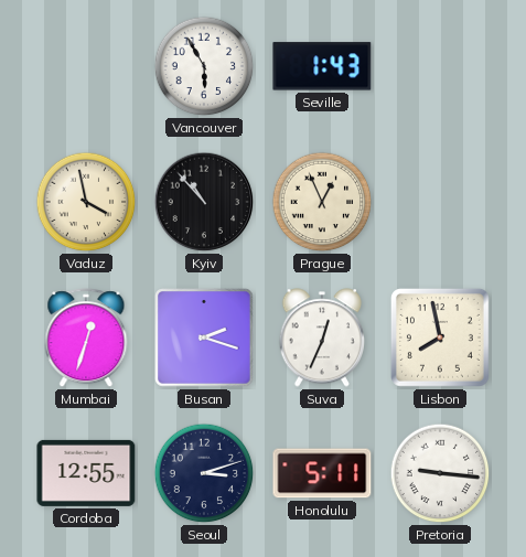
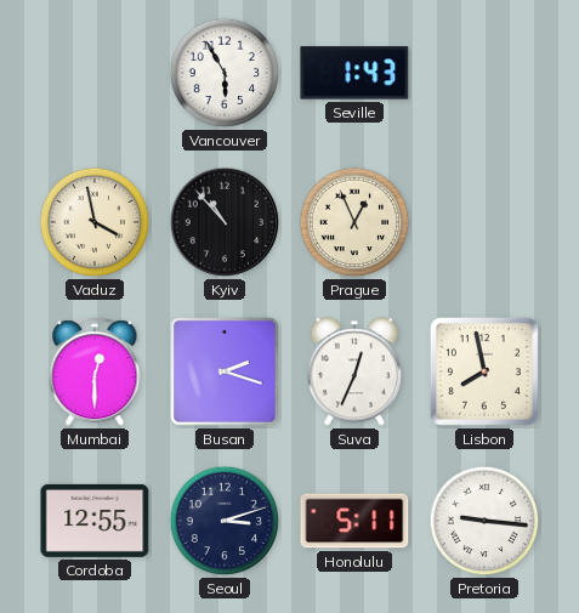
Mumbai: 12:33 -> 12:30 (95, 373)
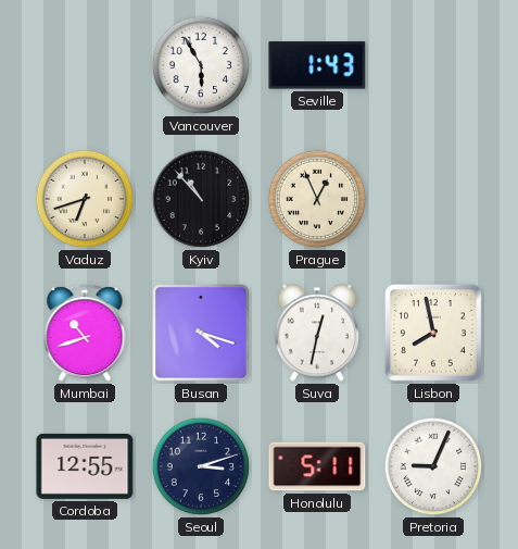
Vaduz: 3:58 -> 6:42 (85, 199)
Mumbai: 12:30 -> 10:42 (85, 334)
Busan: 2:18 -> 4:18 (201, 333)
Suva: 12:34 -> 12:32 (316, 333)
Pretoria: 9:16 -> 9:04 (433, 466)
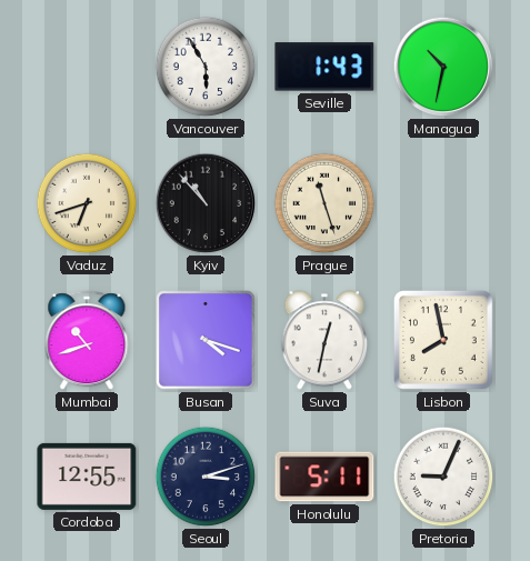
Managua: none -> 10:32 (443, 67)
Prague: 12:56 -> 11:27 (324, 203)
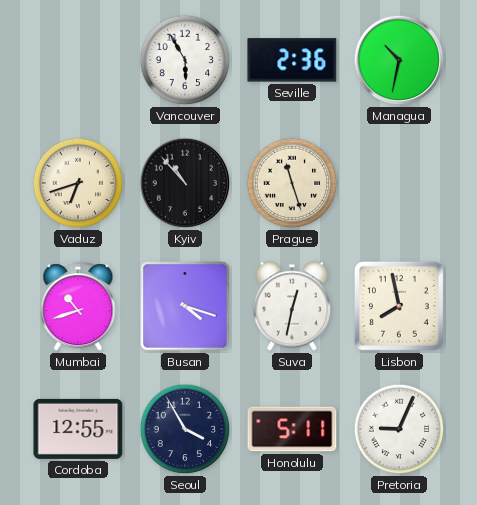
Seville: 1:43 -> 2:36 (292, 60)
Seoul: 3:12 -> 3:55 (185, 429)
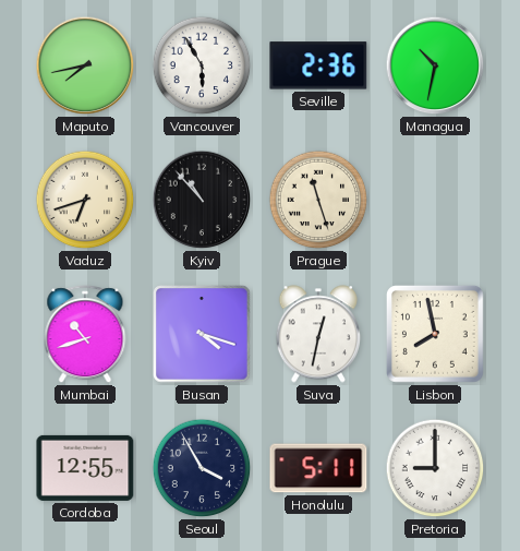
Maputo: none -> 7:43 (85, 65)
Pretoria: 9:04 -> 9:00 (435, 468)
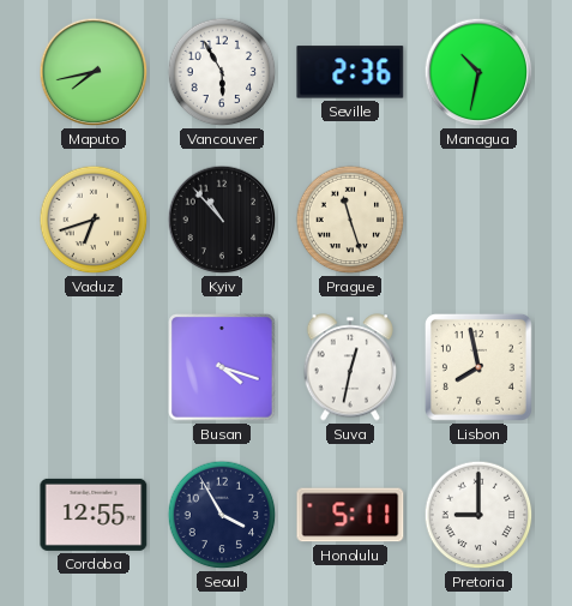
Mumbai: 10:42 -> none (85, 335)
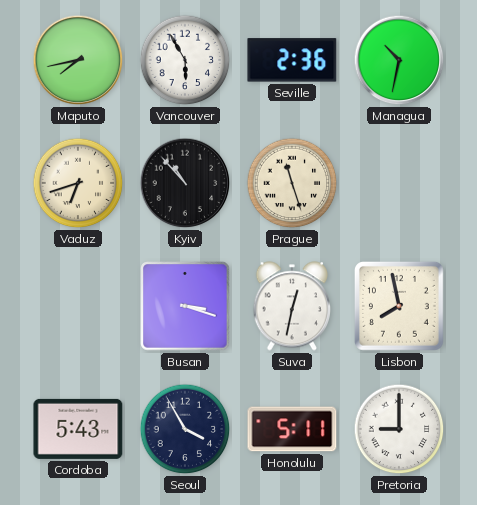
Busan: 4:18 -> 3:18 (185, 306)
Cordoba: 12:55 -> 5:43 (78, 429)
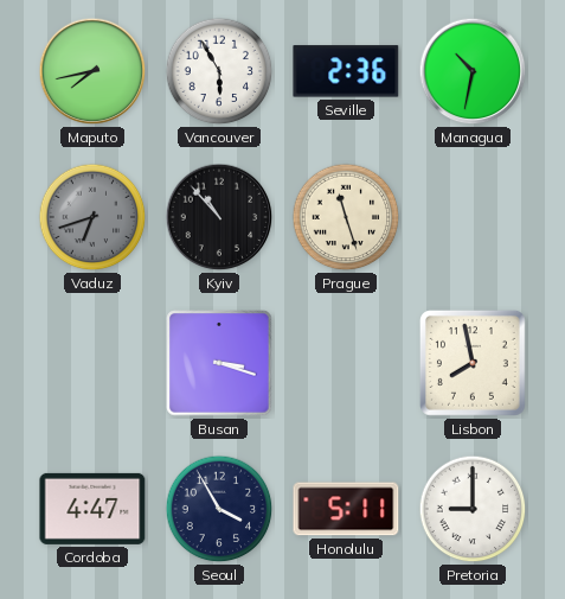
Vaduz dial: cream -> grey (92, 217)
Suva: 12:32 -> none (291, 306)
Cordoba: 5:43 -> 4:47 (92, 509)
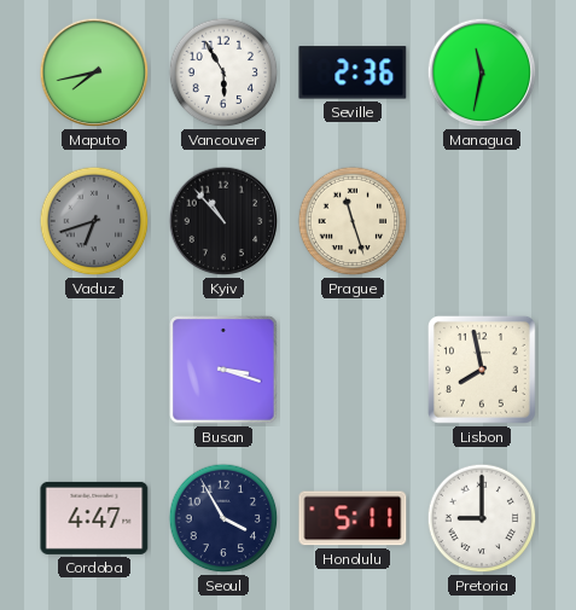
Managua: 10:32 -> 11:32 (482, 72)
